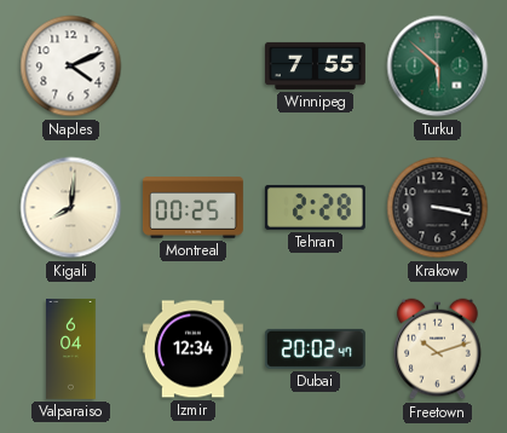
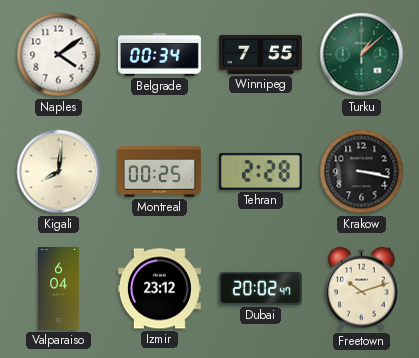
Naples: 4:11 -> 4:09 (59, 55)
Belgrade: none -> 00:34 (159, 55)
Turku: 5:52 -> 1:08 (362, 55)
Izmir: 12:34 -> 23:12 (159, 289)
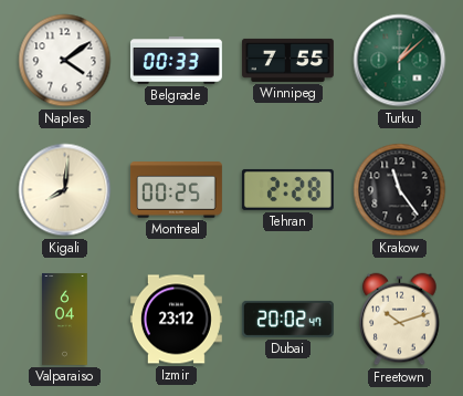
Belgrade: 00:34 -> 00:33 (176, 61)
Krakow: 3:17 -> 11:24 (400, 190)
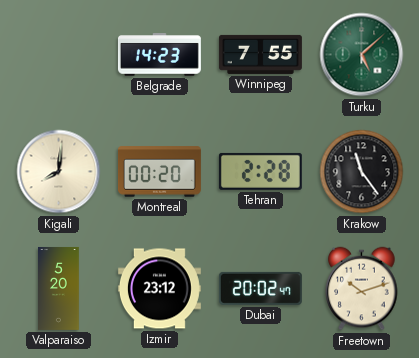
Naples: 4:09 -> none (65, 61)
Belgrade: 00:33 -> 14:23 (159, 55)
Turku: 1:08 -> 5:08 (362, 55)
Montreal: 00:25 -> 00:20 (159, 172)
Valparaiso: 6:04 -> 5:20 (59, 288)
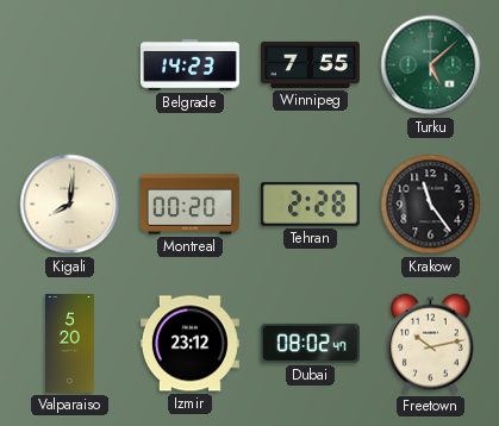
Dubai: 20:02 -> 08:02 (310, 343)
Freetown: 10:12 -> 10:13 (431, 344)
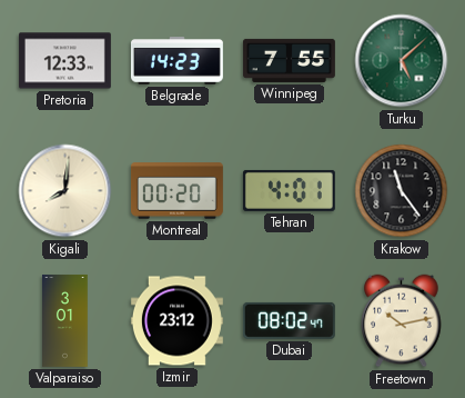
Pretoria: none -> 12:33 (64, 61)
Tehran: 2:28 -> 4:01 (289, 190)
Valparaiso: 5:20 -> 3:01 (65, 320)
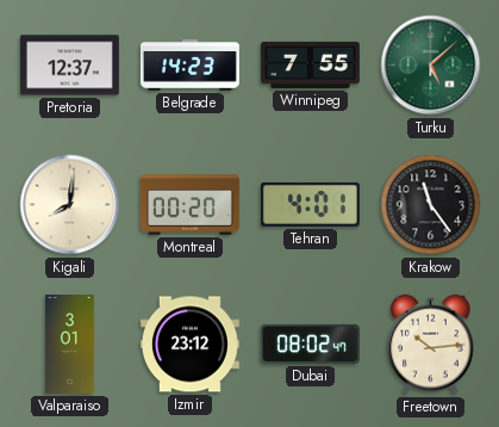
Pretoria: 12:33 -> 12:37 (69, 66)
Freetown: 10:13 -> 10:14 (431, 345)
